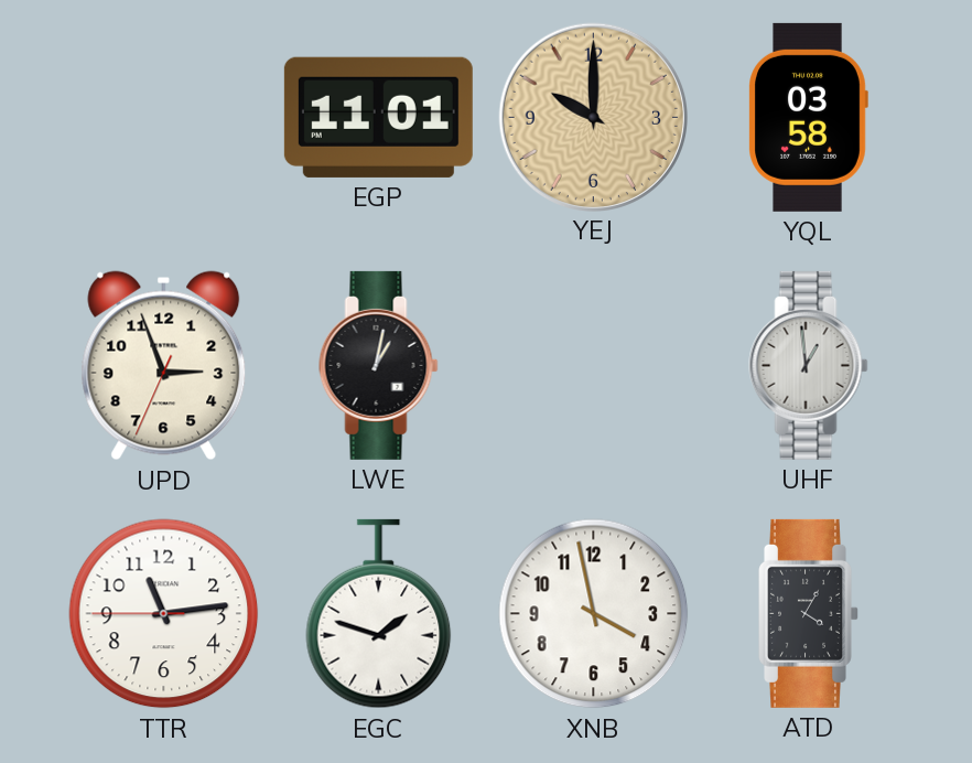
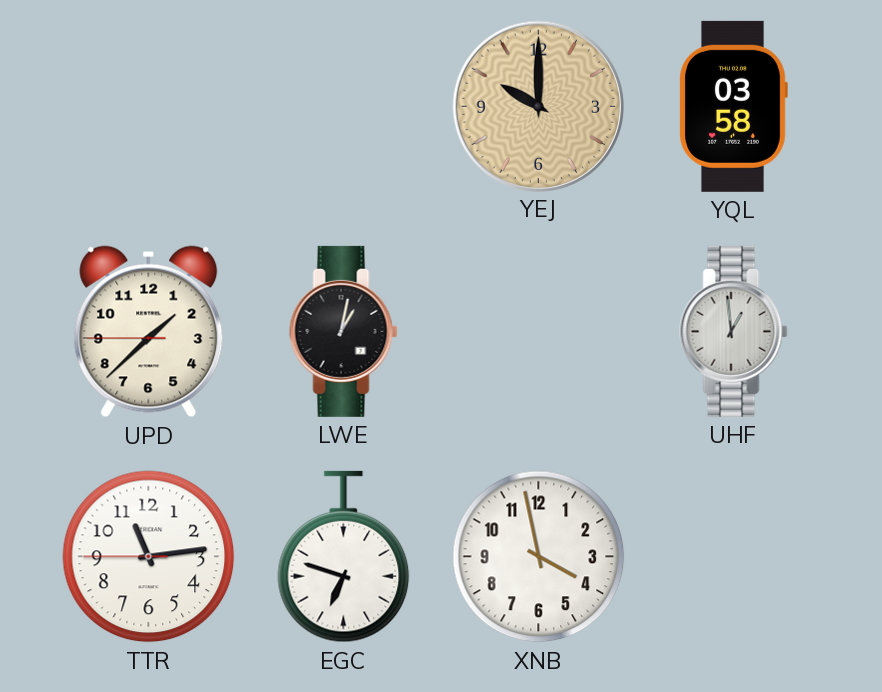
EGP: 11:01 -> none (378, 117)
UPD: 2:56 -> 1:37 (149, 332)
EGC: 1:48 -> 6:48 (344, 557)
ATD: 4:05 -> none (809, 613)
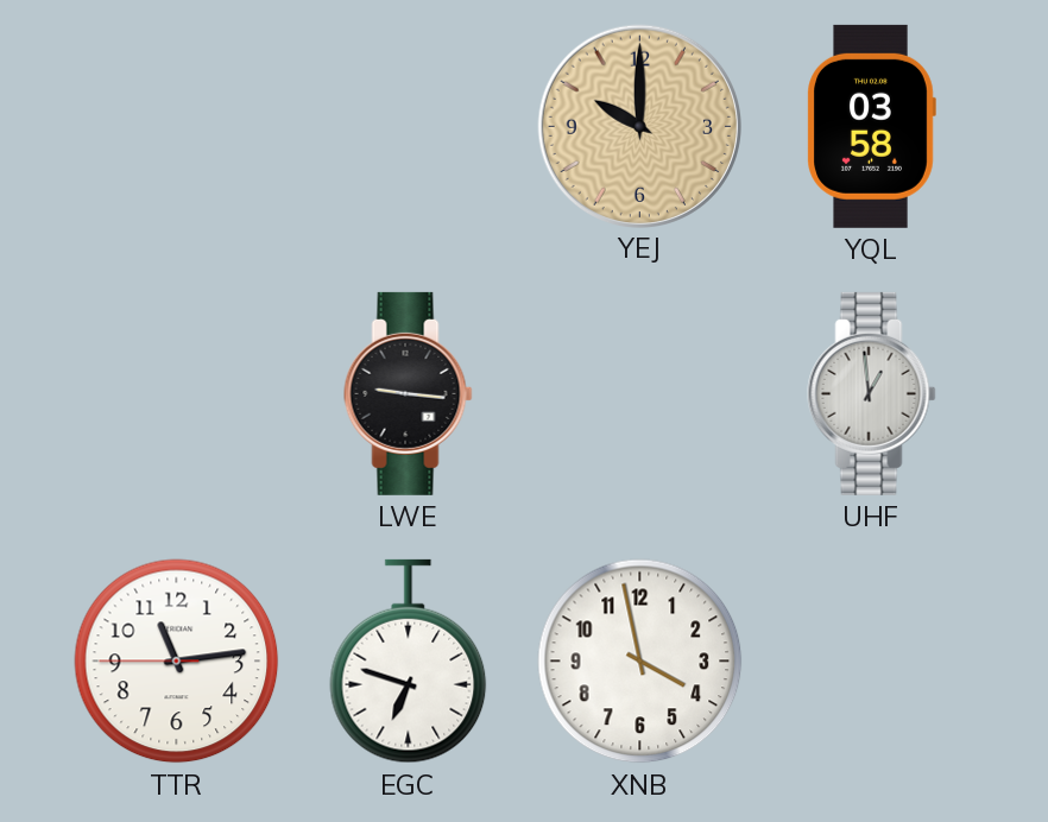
UPD: 1:37 -> none (149, 332)
LWE: 1:02 -> 9:16 (409, 393)
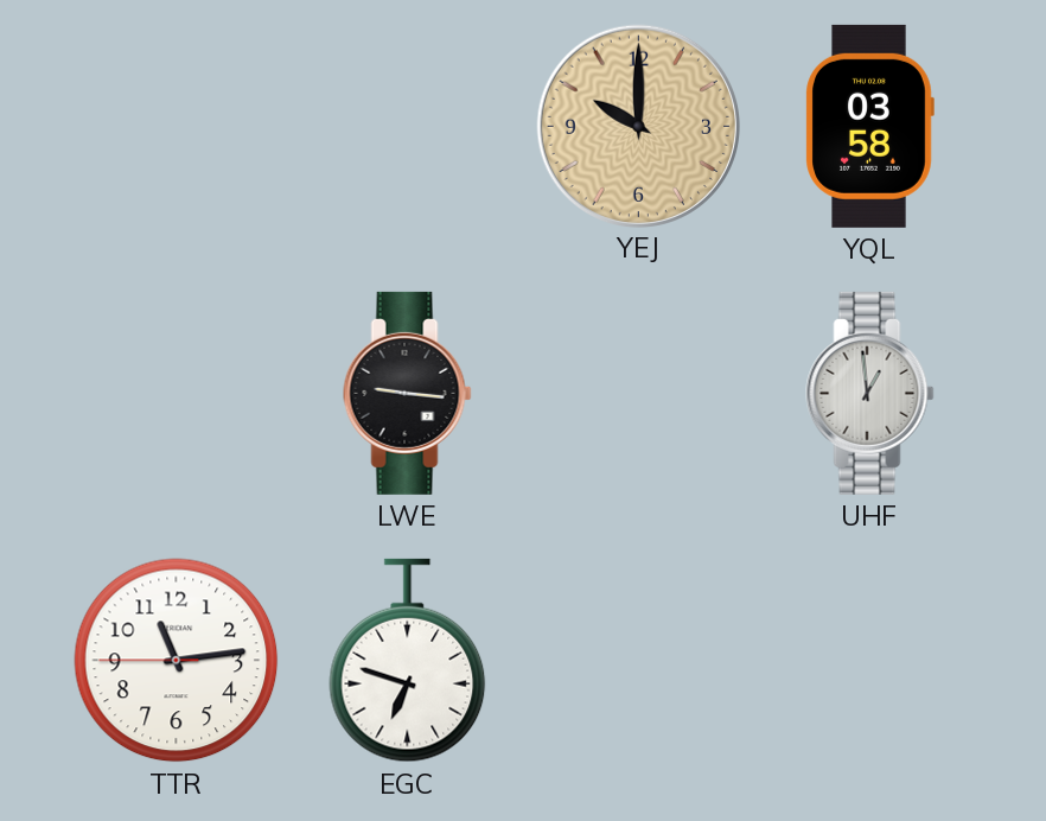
XNB: 3:58 -> none (640, 662)
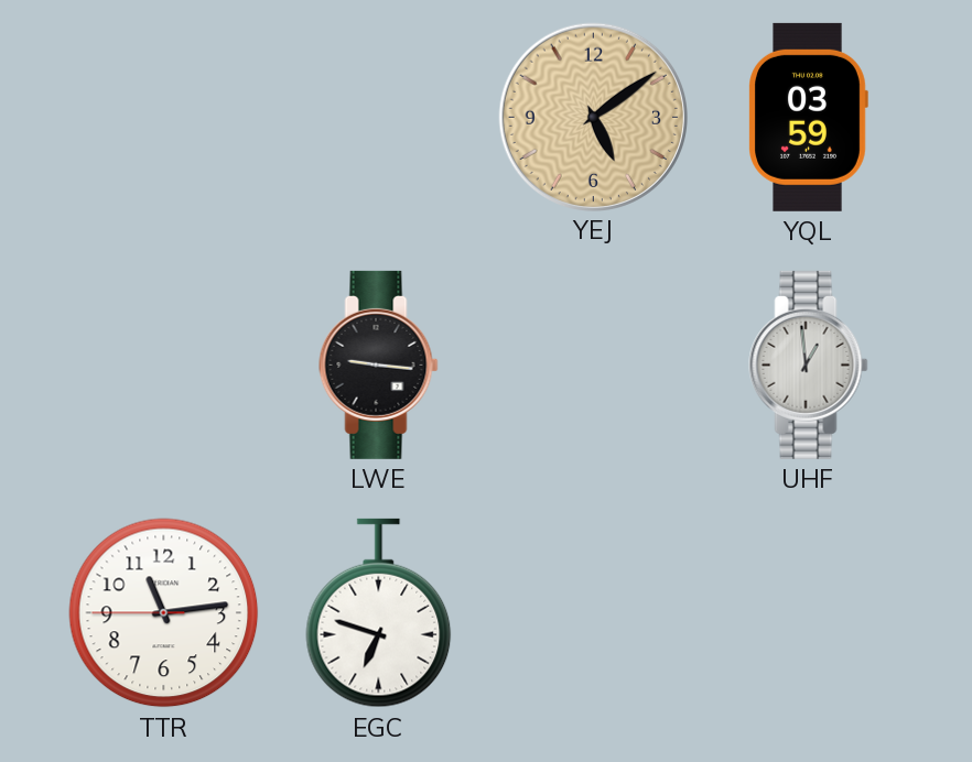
YEJ: 10:00 -> 5:09 (593, 117)
YQL: 03:58 -> 03:59 (808, 117)
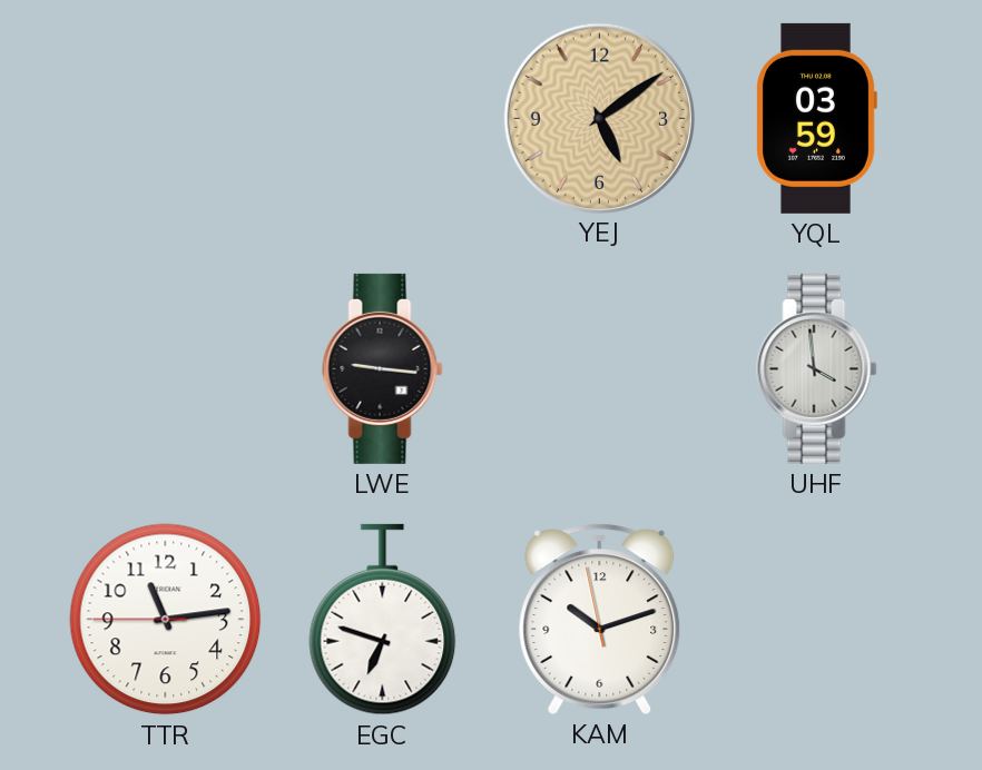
UHF: 12:59 -> 3:59 (817, 368)
KAM: none -> 10:11 (600, 619)
